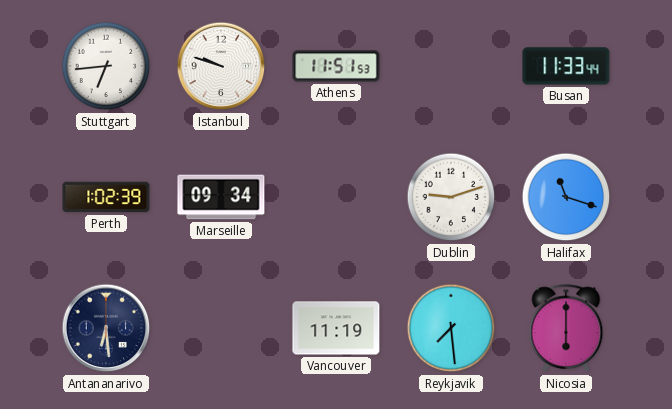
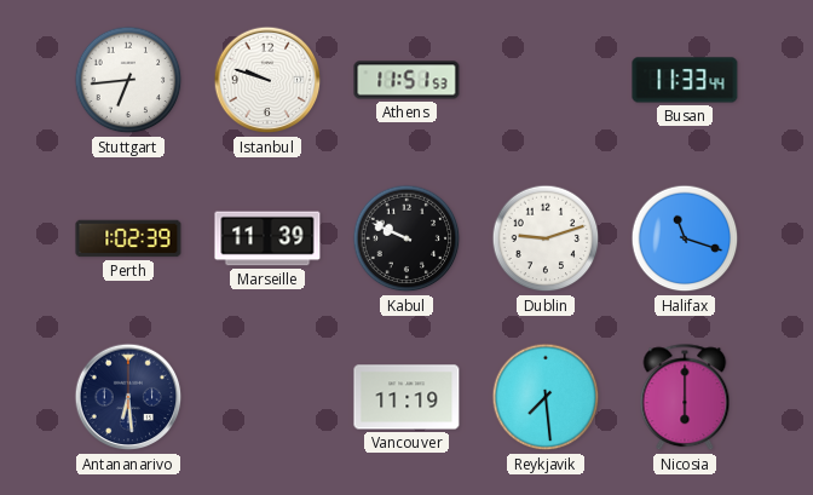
Marseille: 09:34 -> 11:39 (267, 238)
Kabul: none -> 9:49 (406, 238)
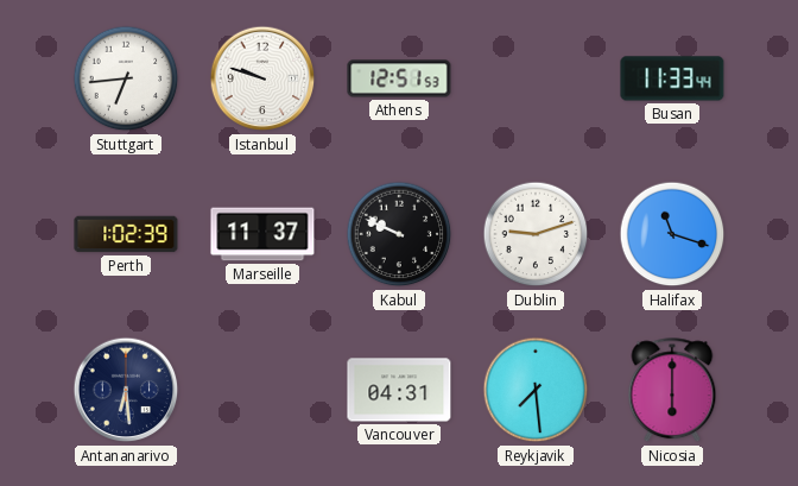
Athens: 11:51 -> 12:51 (399, 78)
Marseille: 11:39 -> 11:37 (262, 234)
Vancouver: 11:19 -> 04:31 (399, 390)
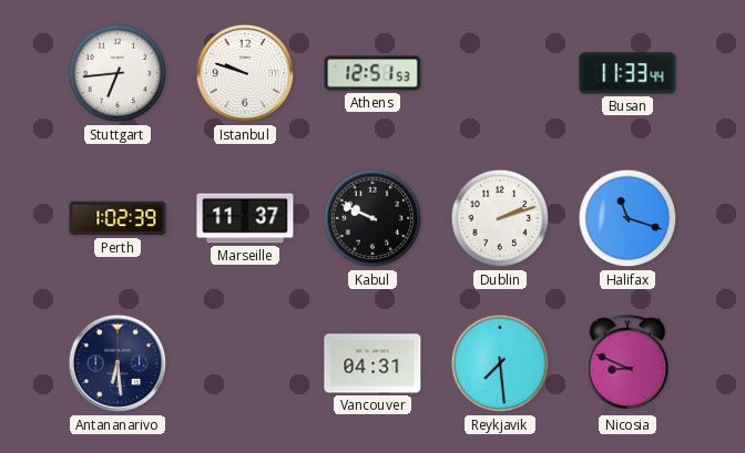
Dublin: 9:12 -> 2:12 (500, 218)
Nicosia: 6:00 -> 8:49 (627, 364)
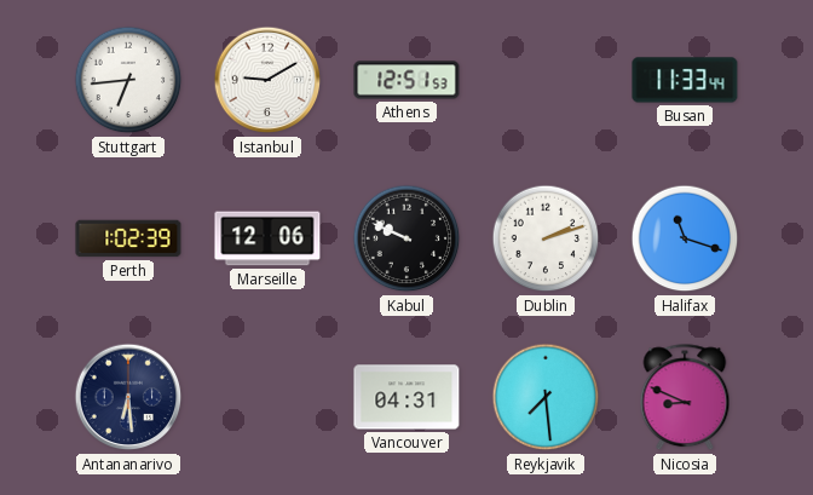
Istanbul: 9:48 -> 9:10 (267, 80)
Marseille: 11:37 -> 12:06 (267, 238)
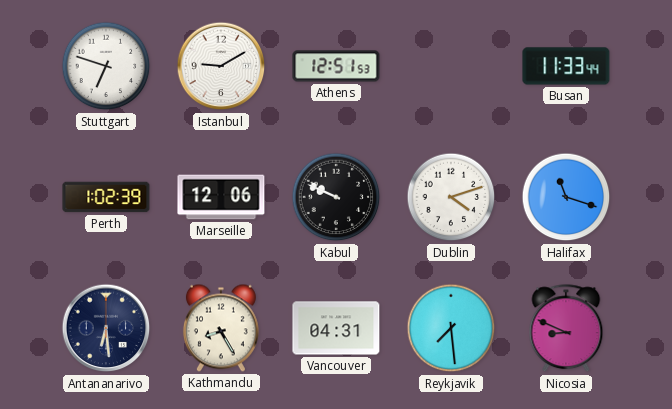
Stuttgart: 6:44 -> 6:48 (106, 66)
Dublin: 2:12 -> 4:12 (451, 197)
Kathmandu: none -> 8:25 (221, 328)
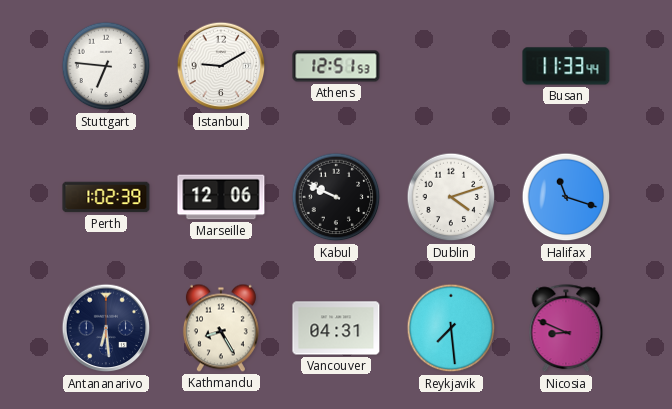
Stuttgart: 6:48 -> 6:46 (106, 66)
